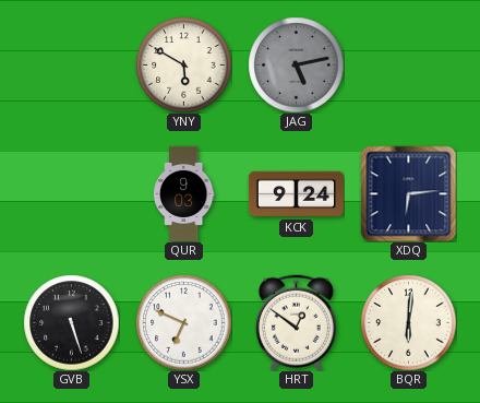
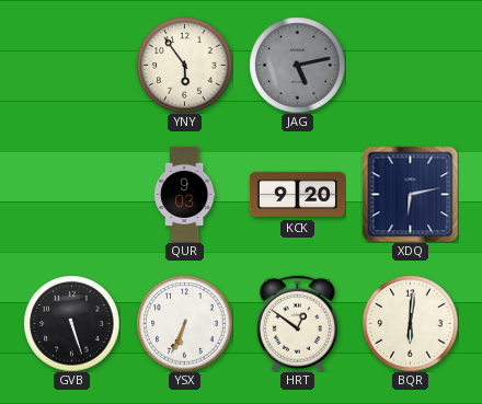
YNY: 5:50 -> 5:54 (184, 65)
KCK: 9:24 -> 9:20 (297, 195)
XDQ: 6:14 -> 6:13 (410, 194)
YSX: 6:49 -> 6:34 (184, 323)
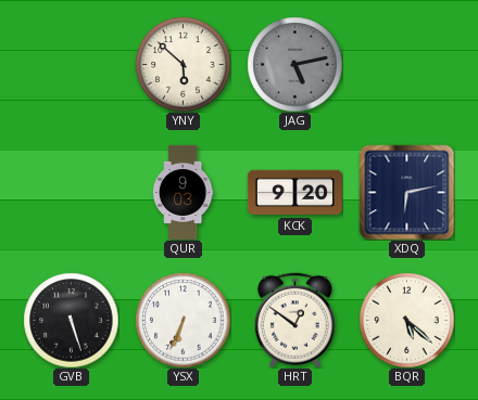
YNY: 5:54 -> 5:52 (183, 64)
BQR: 6:01 -> 5:22 (406, 320)
